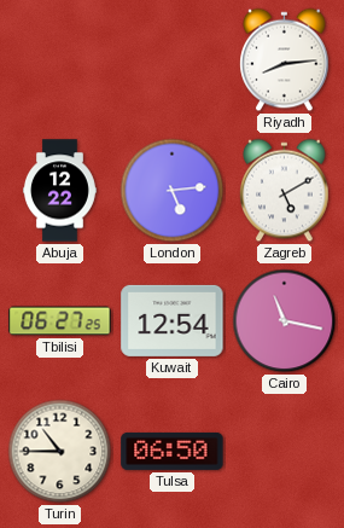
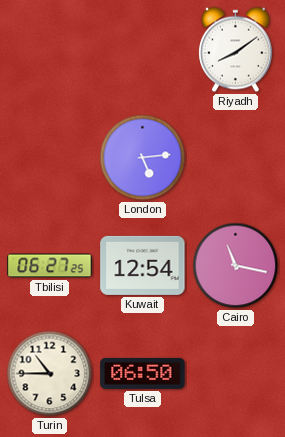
Riyadh: 8:14 -> 8:09 (236, 50)
Abuja: 12:22 -> none (60, 191)
Zagreb: 5:10 -> none (285, 191)
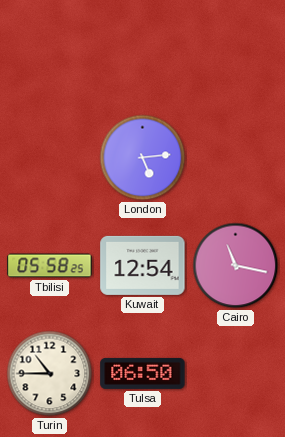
Riyadh: 8:09 -> none (236, 50)
Tbilisi: 06:27 -> 05:58 (50, 266)
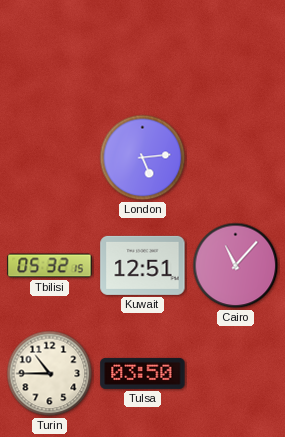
Tbilisi: 05:58 -> 05:32 (50, 266)
Kuwait: 12:54 -> 12:51 (143, 265)
Cairo: 11:17 -> 11:07 (236, 266)
Tulsa: 06:50 -> 03:50 (143, 373)
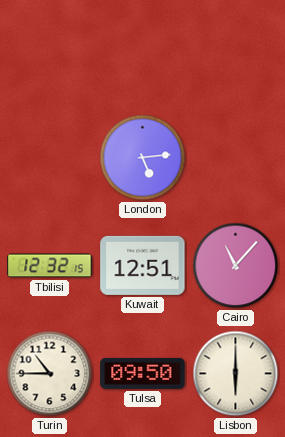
Tbilisi: 05:32 -> 12:32 (50, 266)
Tulsa: 03:50 -> 09:50 (143, 373)
Lisbon: none -> 6:00 (236, 374)
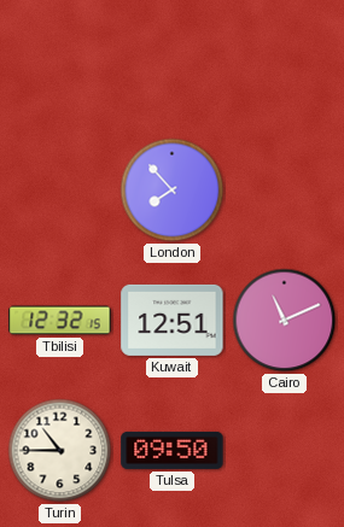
London: 5:14 -> 7:53 (173, 191)
Cairo: 11:07 -> 11:11 (285, 321)
Lisbon: 6:00 -> none (236, 374)
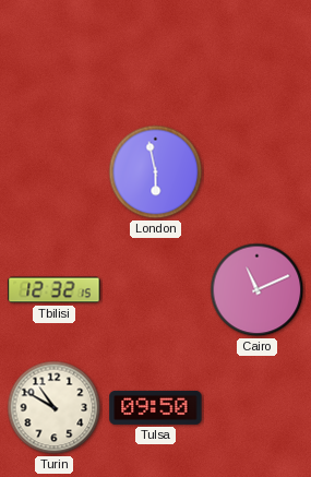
London: 7:53 -> 5:58 (156, 172)
Kuwait: 12:51 -> none (173, 320)
Turin: 10:45 -> 10:50 (55, 408)
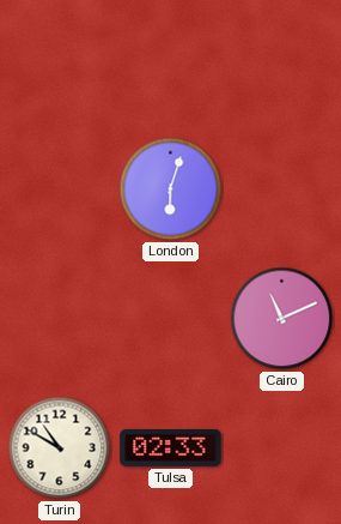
London: 5:58 -> 6:03 (171, 189)
Tbilisi: 12:32 -> none (55, 290)
Tulsa: 09:50 -> 02:33 (171, 447)
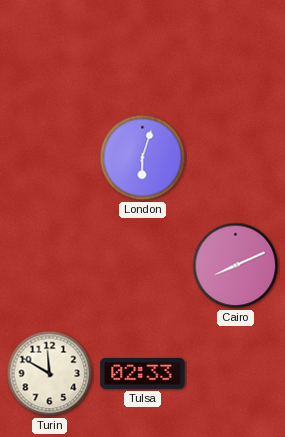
Cairo: 11:11 -> 8:11 (236, 266)
Turin: 10:50 -> 11:50 (50, 374)
